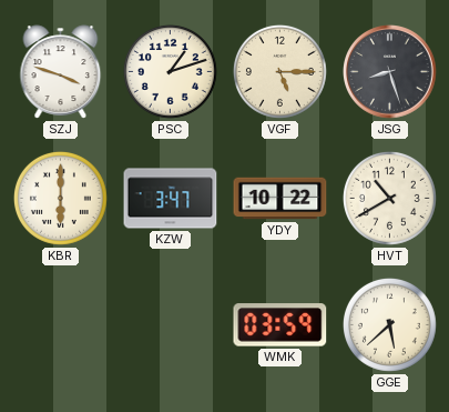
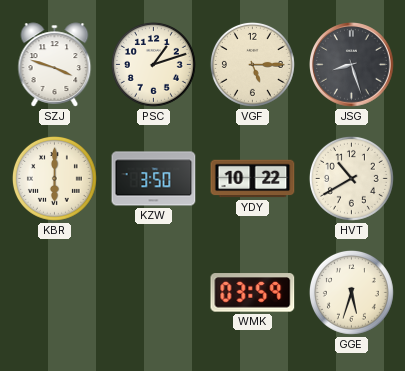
KZW: 3:47 -> 3:50 (154, 179)
GGE: 5:38 -> 5:33 (351, 292)
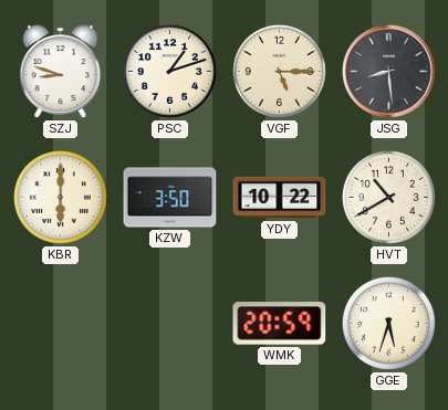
SZJ: 3:48 -> 8:48 (61, 72)
JSG: 8:27 -> 8:29 (389, 72)
WMK: 03:59 -> 20:59 (280, 324)
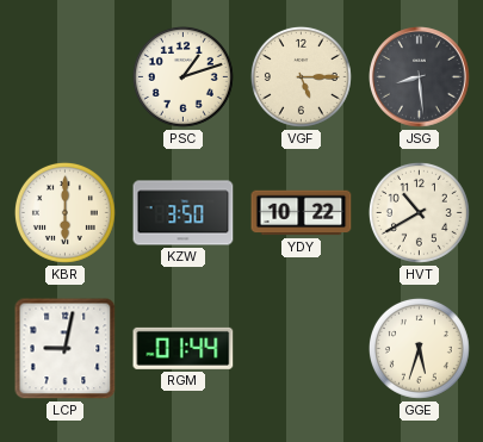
SZJ: 8:48 -> none (61, 72)
LCP: none -> 9:02 (66, 349)
RGM: none -> 01:44 (184, 348)
WMK: 20:59 -> none (280, 324)
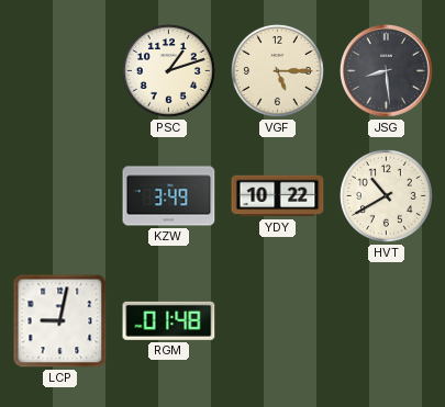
KBR: 6:00 -> none (64, 212)
KZW: 3:50 -> 3:49 (169, 196)
RGM: 01:44 -> 01:48 (169, 320)
GGE: 5:33 -> none (419, 348)
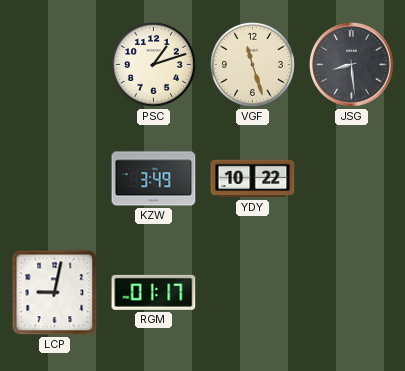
VGF: 5:15 -> 11:27 (252, 64)
HVT: 10:40 -> none (386, 195)
RGM: 01:48 -> 01:17 (154, 292)
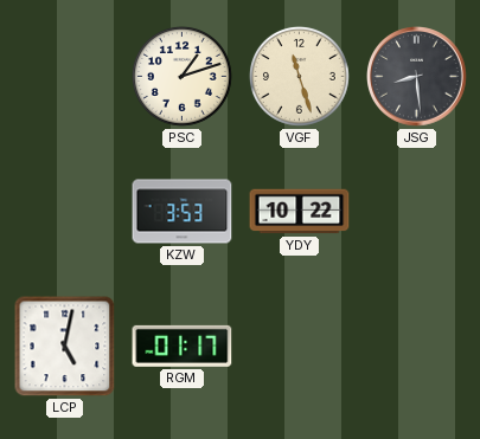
KZW: 3:49 -> 3:53 (183, 212)
LCP: 9:02 -> 5:02 (65, 347)
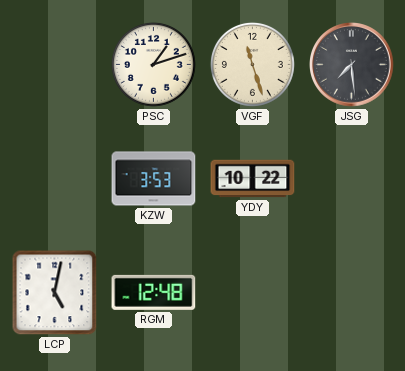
JSG: 8:29 -> 7:29 (352, 65)
RGM: 01:17 -> 12:48 (154, 292)
